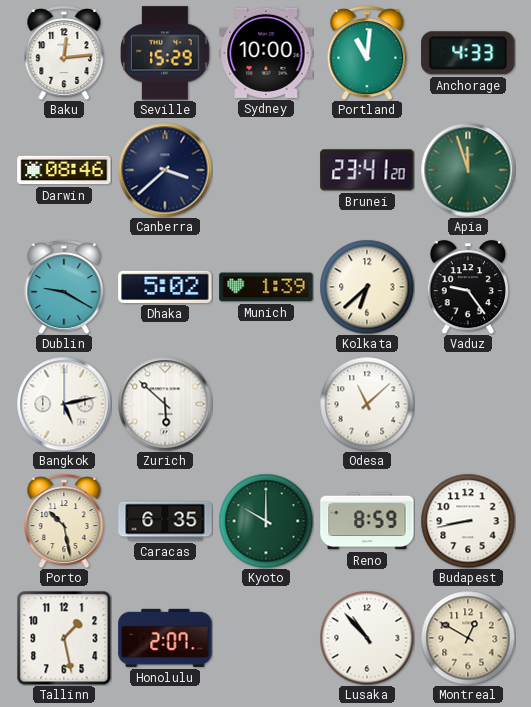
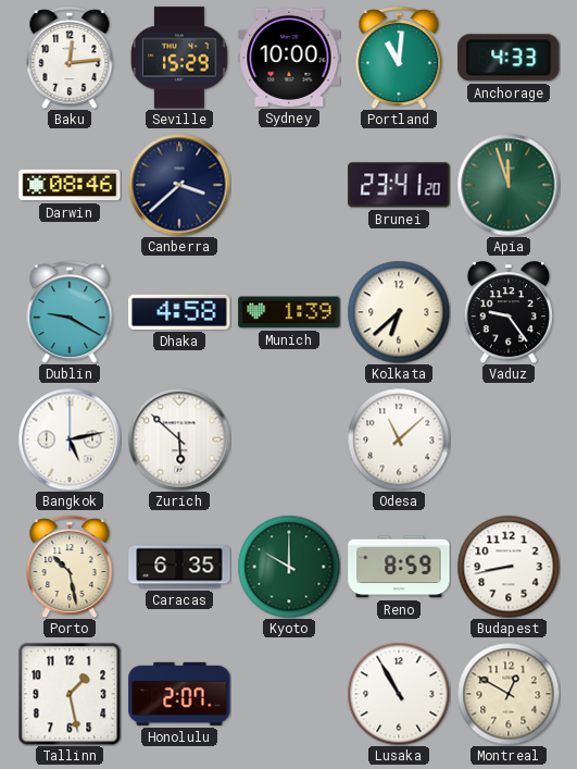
Dhaka: 5:02 -> 4:58 (179, 312)
Lusaka: 10:53 -> 10:55 (399, 694)
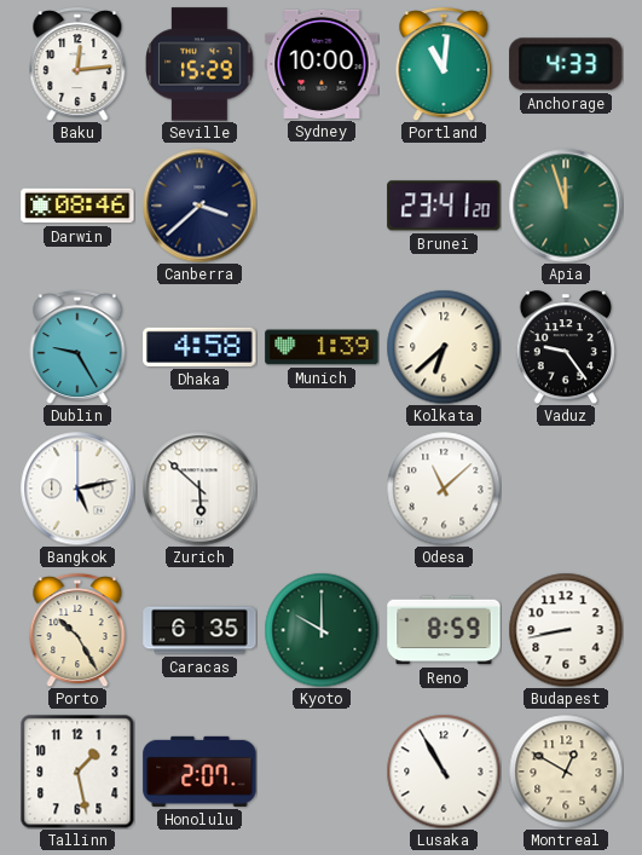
Dublin: 9:20 -> 9:25 (77, 347)
Porto: 10:28 -> 10:25 (77, 630)
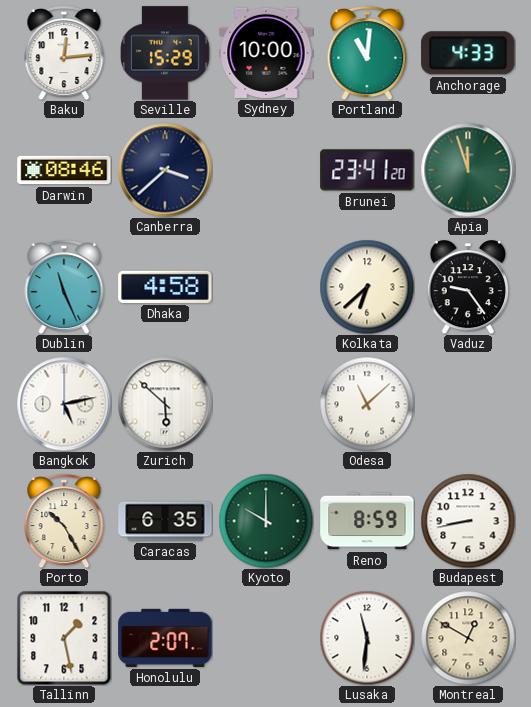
Dublin: 9:25 -> 11:26 (64, 287)
Munich: 1:39 -> none (322, 347)
Lusaka: 10:55 -> 11:31 (367, 638)
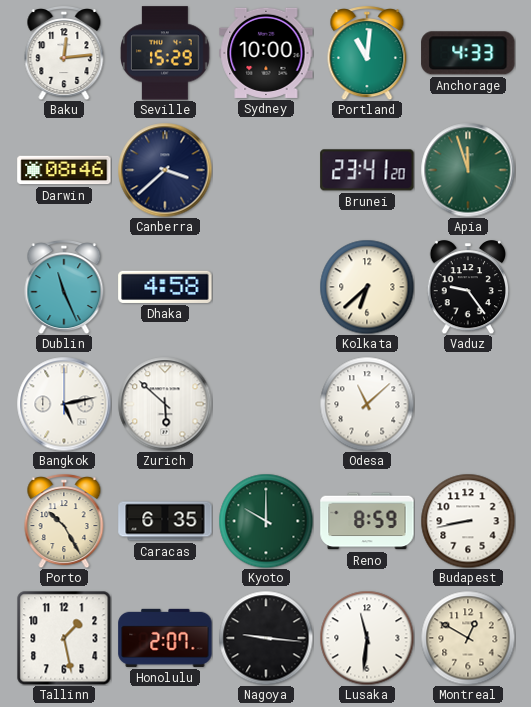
Nagoya: none -> 9:16 (266, 638)
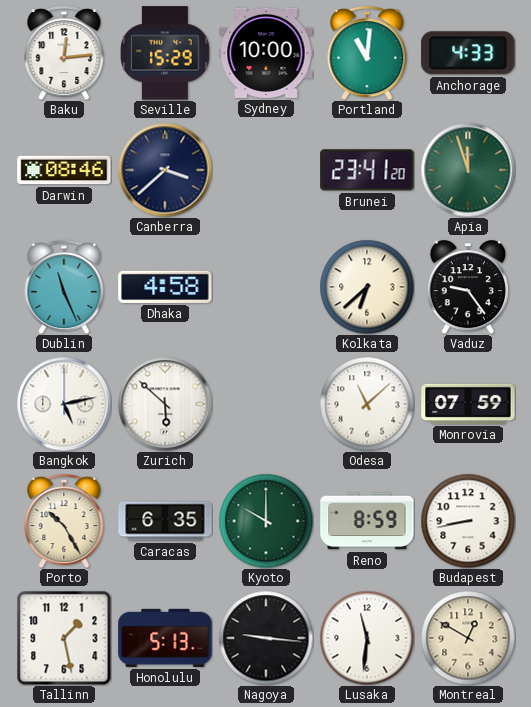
Monrovia: none -> 07:59 (468, 404)
Honolulu: 2:07 -> 5:13 (165, 638)
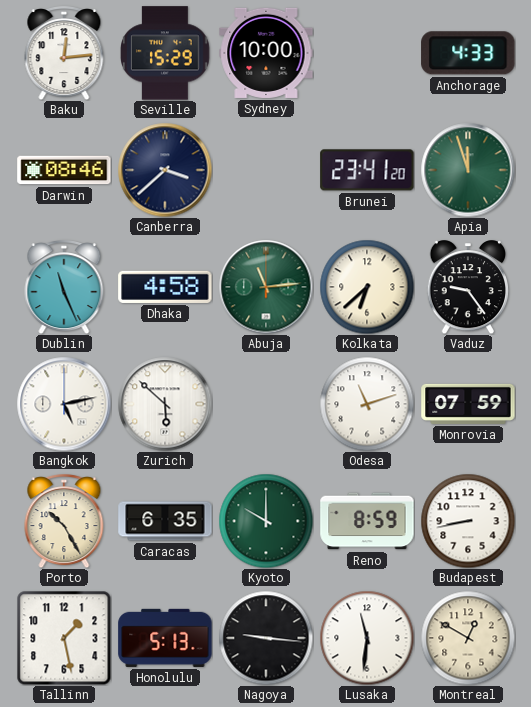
Portland: 11:01 -> none (367, 53)
Abuja: none -> 11:14 (266, 287)
Odesa: 11:08 -> 11:12 (367, 404)
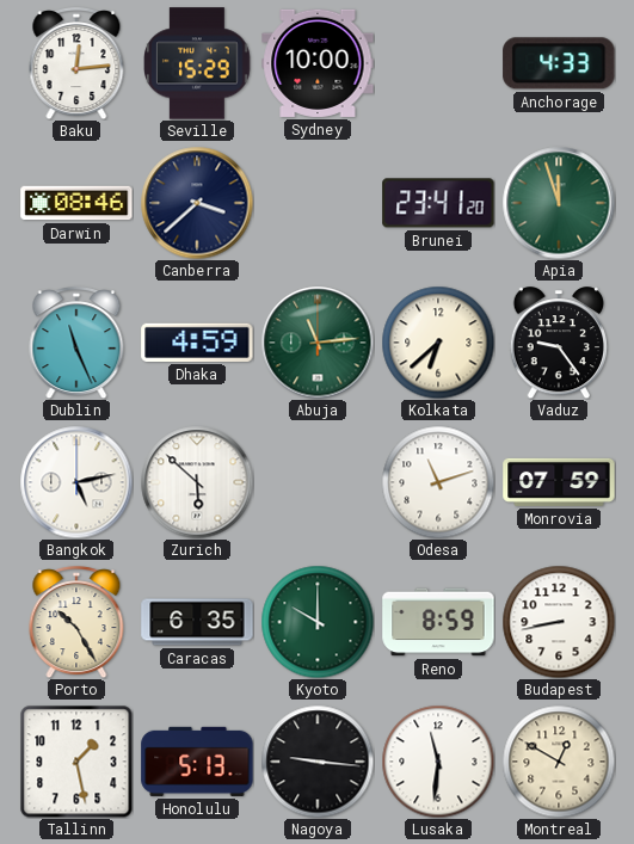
Dhaka: 4:58 -> 4:59 (197, 343)
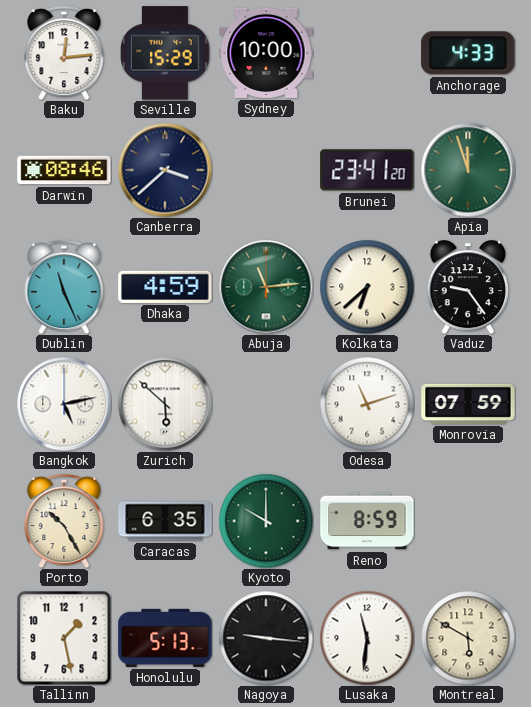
Budapest: 8:43 -> none (559, 622)
Montreal: 12:50 -> 5:50 (468, 638)
